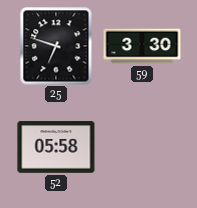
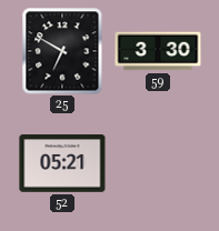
25: 6:48 -> 6:50 (62, 51)
52: 05:58 -> 05:21 (62, 163)
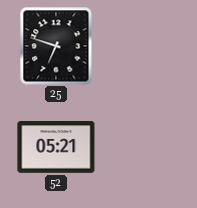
25: 6:50 -> 6:48 (56, 46)
59: 3:30 -> none (158, 51)
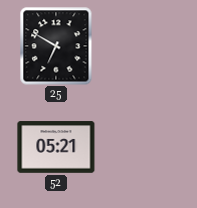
25: 6:48 -> 6:50 (56, 46)
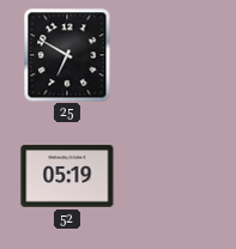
52: 05:21 -> 05:19 (67, 176)
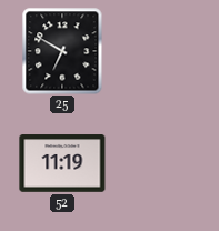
52: 05:19 -> 11:19 (62, 163)
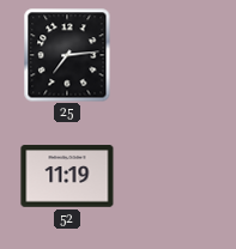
25: 6:50 -> 7:14 (67, 55)
